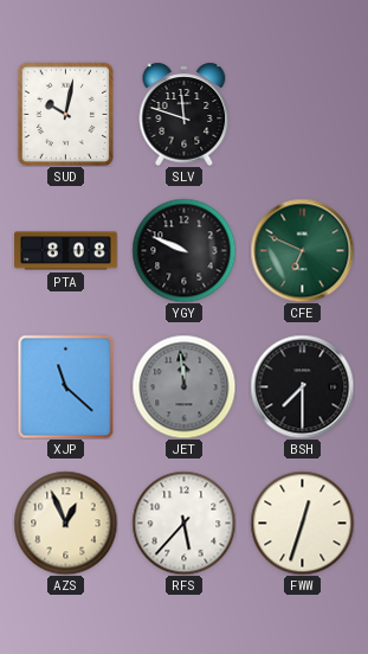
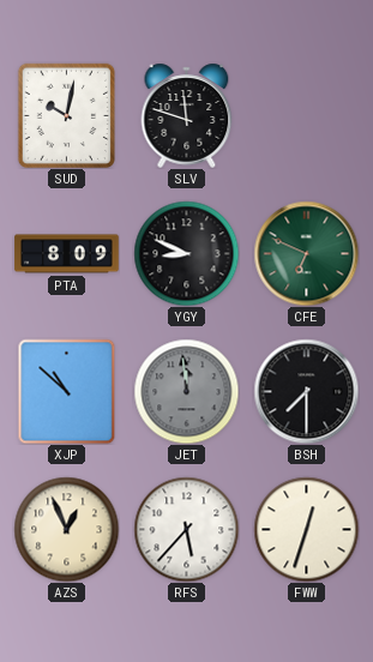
PTA: 8:08 -> 8:09 (67, 254)
YGY: 9:49 -> 8:49 (186, 253)
XJP: 11:22 -> 10:52 (67, 391)
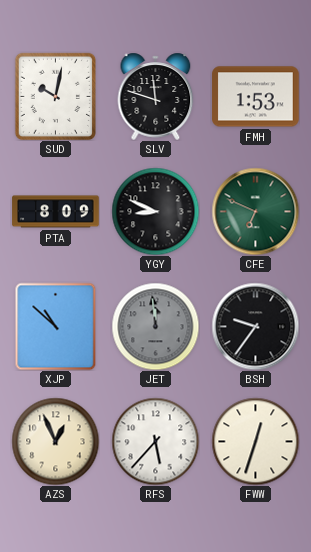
FMH: none -> 1:53 (256, 97)
BSH: 7:30 -> 9:36 (255, 326)
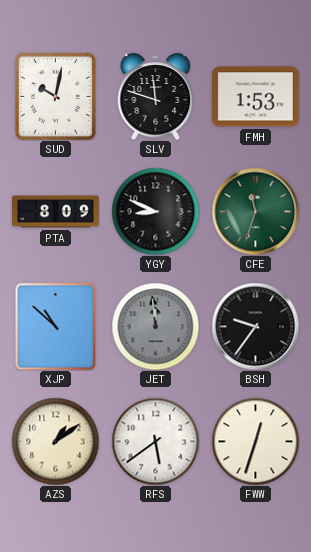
CFE: 6:49 -> 11:33 (255, 211)
AZS: 12:56 -> 1:09 (55, 441)
RFS: 5:37 -> 5:39 (155, 441)
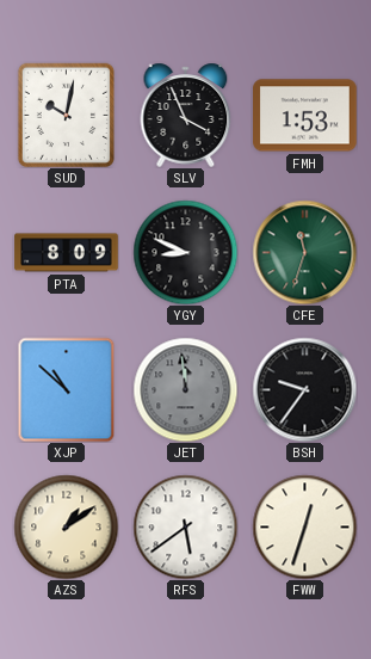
SLV: 11:48 -> 3:56 (186, 115)
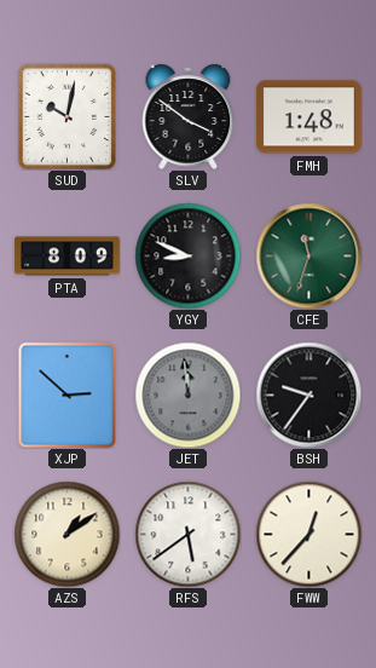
SLV: 3:56 -> 3:51 (189, 116)
FMH: 1:53 -> 1:48 (310, 117)
XJP: 10:52 -> 2:52 (68, 395)
FWW: 12:33 -> 12:37 (308, 534)
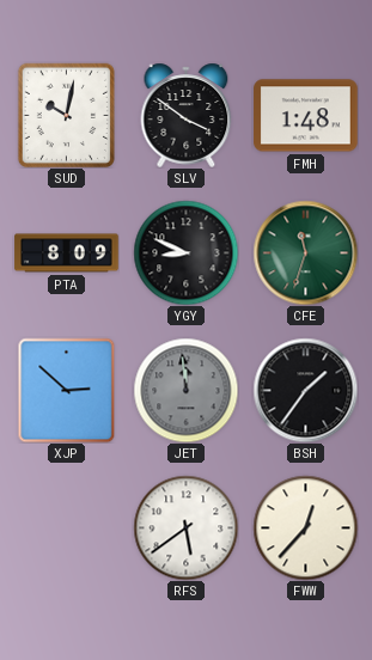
BSH: 9:36 -> 1:36 (305, 390)
AZS: 1:09 -> none (66, 534)
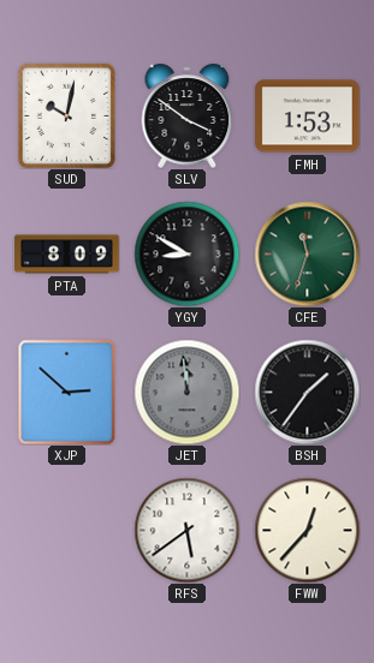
FMH: 1:48 -> 1:53 (308, 117)
YGY: 8:49 -> 8:50 (186, 253)
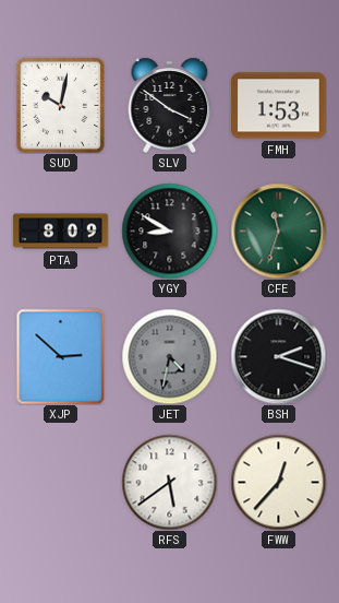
JET: 11:59 -> 4:32 (169, 356)
BSH: 1:36 -> 2:18 (278, 356)
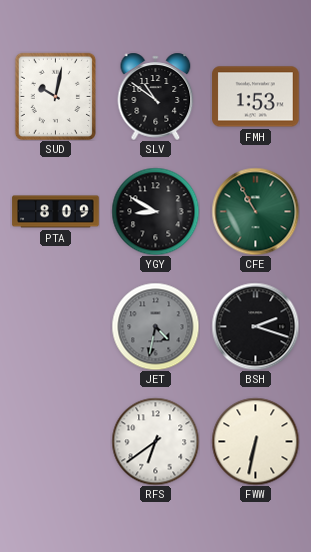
SLV: 3:51 -> 10:51 (156, 96)
CFE: 11:33 -> 10:55 (255, 211)
XJP: 2:52 -> none (61, 356)
RFS: 5:39 -> 6:39 (155, 441)
FWW: 12:37 -> 6:32 (255, 441)
